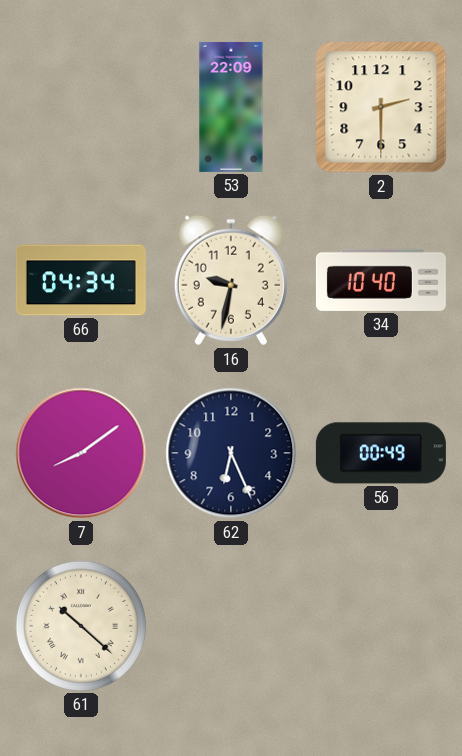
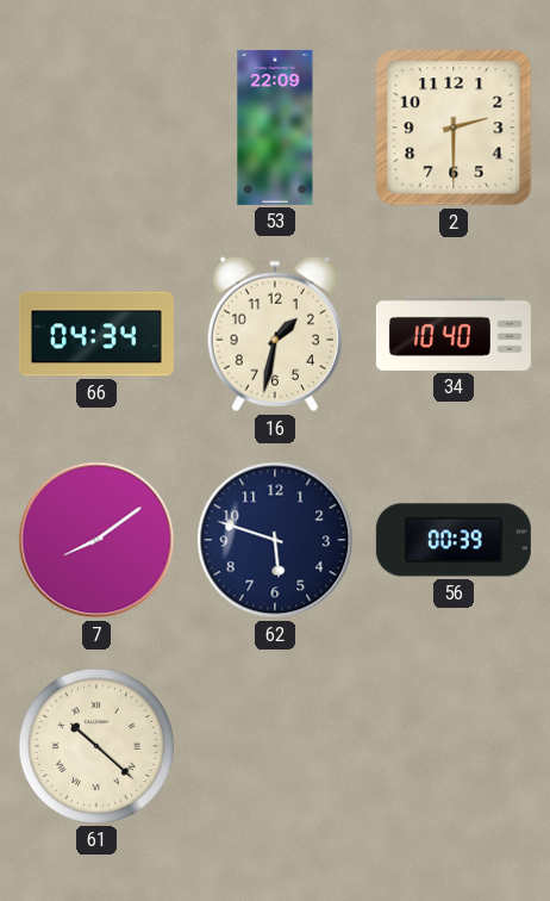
16: 9:32 -> 1:32 (275, 334)
62: 6:26 -> 5:48 (275, 540)
56: 00:49 -> 00:39 (454, 540)
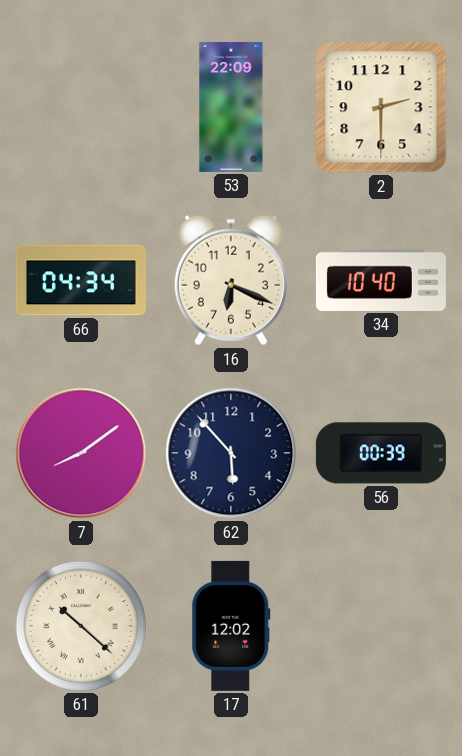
16: 1:32 -> 6:19 (231, 280)
62: 5:48 -> 5:53 (231, 453)
17: none -> 12:02 (231, 626)
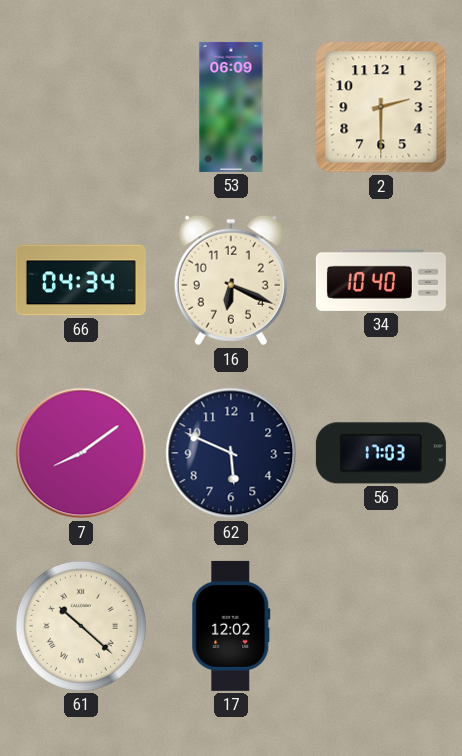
53: 22:09 -> 06:09 (231, 107)
62: 5:53 -> 5:49 (231, 453)
56: 00:39 -> 17:03 (381, 453)
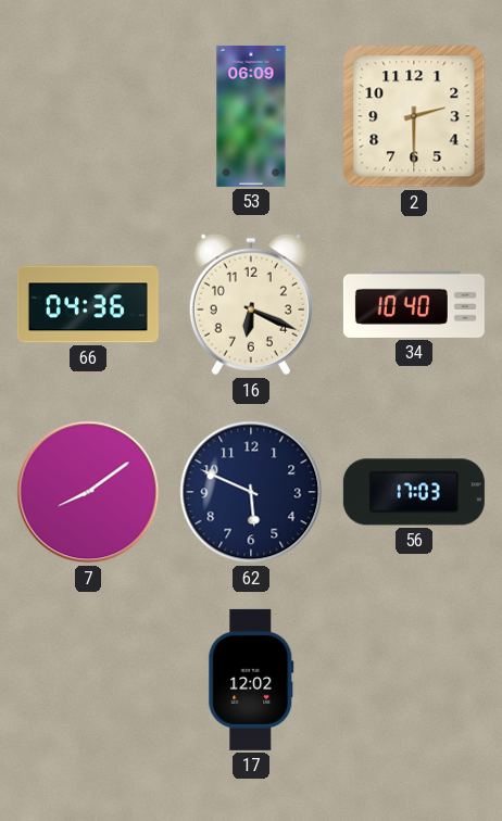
66: 04:34 -> 04:36 (88, 304)
61: 10:22 -> none (81, 626)
